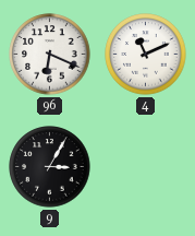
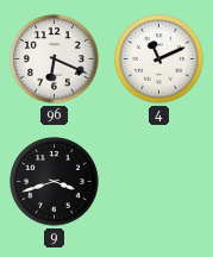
9: 3:05 -> 3:42 (55, 182)
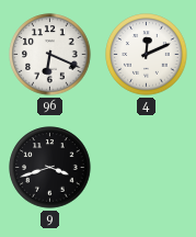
4: 11:11 -> 12:11 (147, 55)
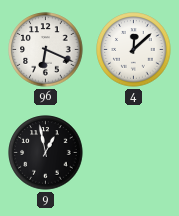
4: 12:11 -> 12:08 (134, 50)
9: 3:42 -> 12:58 (46, 153)
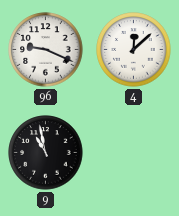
96: 6:19 -> 9:19 (46, 50)
9: 12:58 -> 10:58 (46, 153)
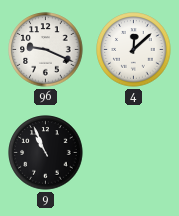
9: 10:58 -> 10:56 (46, 153)
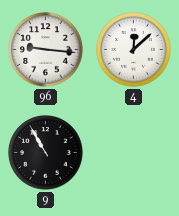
96: 9:19 -> 9:16 (46, 50)
9: 10:56 -> 10:55 (46, 153)
